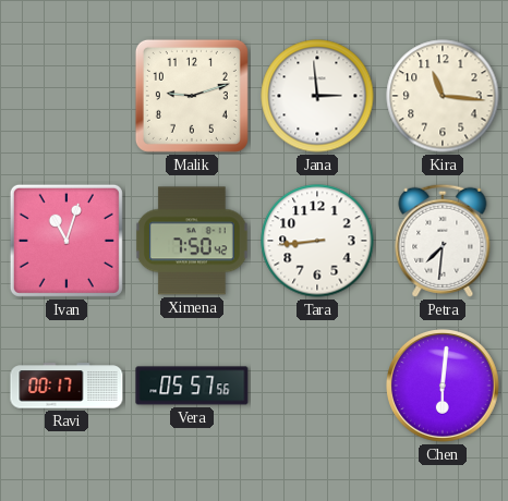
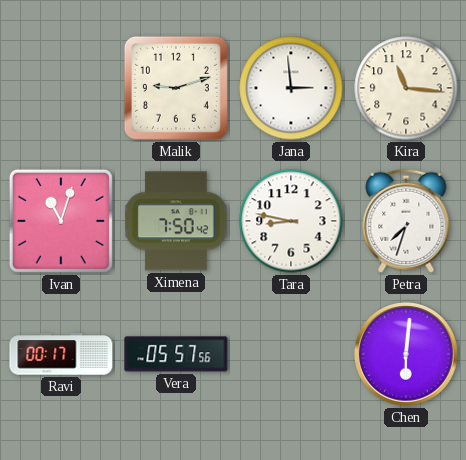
Tara: 8:44 -> 8:47 (291, 221)
Petra: 7:31 -> 7:33 (406, 221)
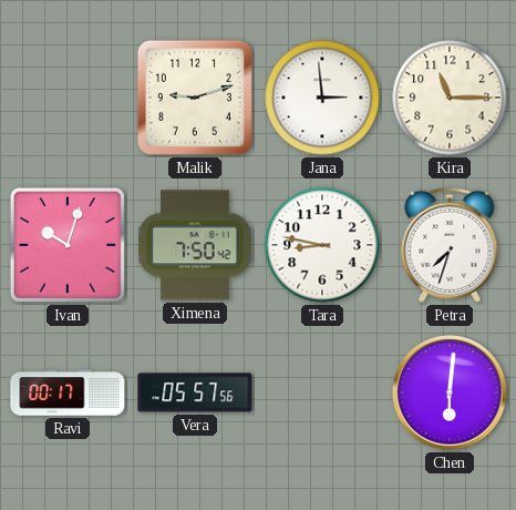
Kira: 11:16 -> 11:15 (450, 98)
Ivan: 11:03 -> 10:03 (68, 245)
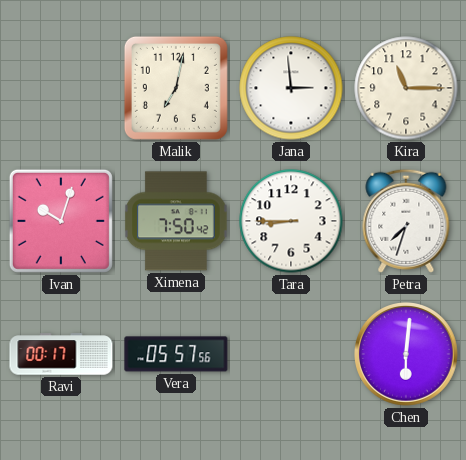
Malik: 9:12 -> 7:02 (176, 88)
Tara: 8:47 -> 8:45 (291, 221)
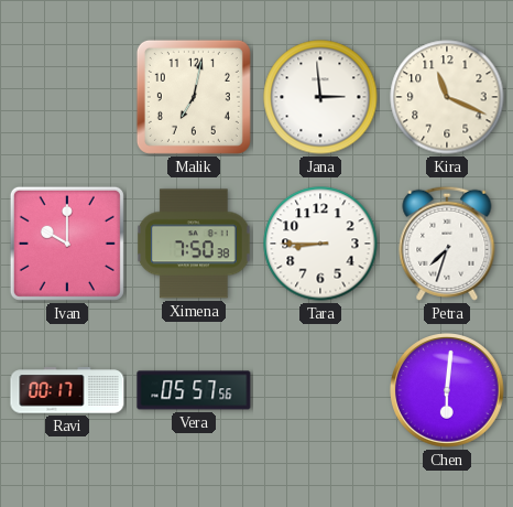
Kira: 11:15 -> 11:19 (447, 97)
Ivan: 10:03 -> 10:00 (67, 244)
Ximena: 7:50:42 -> 7:50:38 (194, 244)
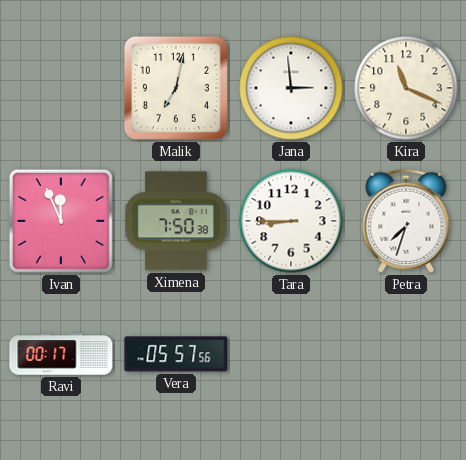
Ivan: 10:00 -> 11:56 (61, 221)
Chen: 6:01 -> none (447, 390)
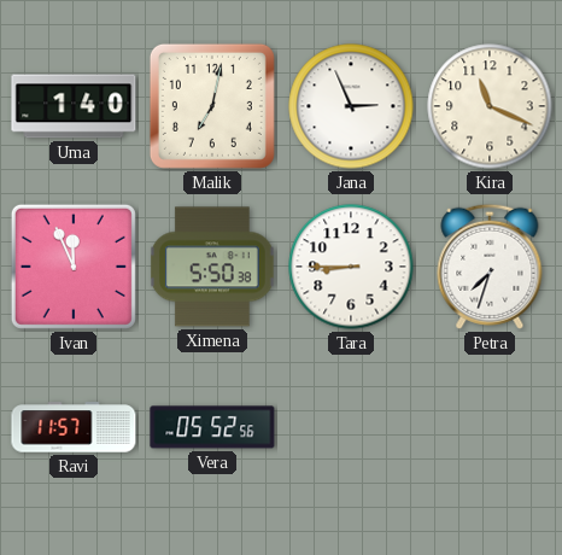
Uma: none -> 1:40 (74, 106)
Jana: 2:59 -> 2:56 (351, 106)
Ximena: 7:50 -> 5:50 (212, 267)
Ravi: 00:17 -> 11:57 (74, 427)
Vera: 05:57 -> 05:52 (212, 427)
